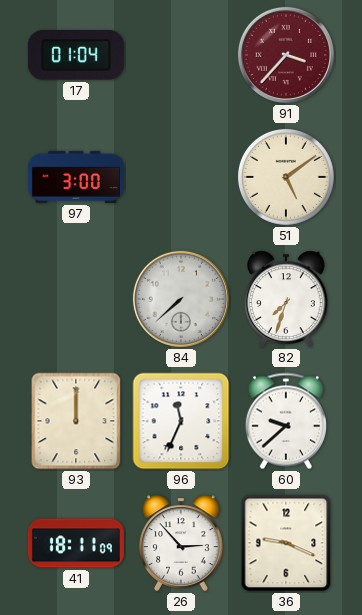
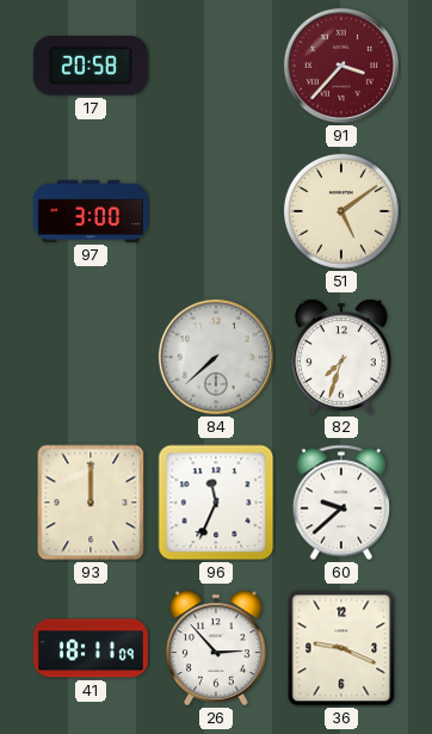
17: 01:04 -> 20:58 (91, 67)
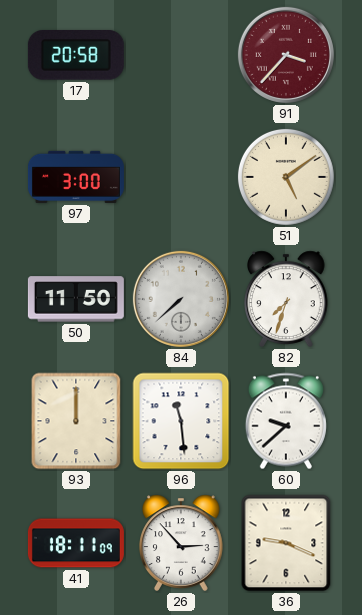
50: none -> 11:50 (76, 299)
96: 11:34 -> 11:29 (181, 421)
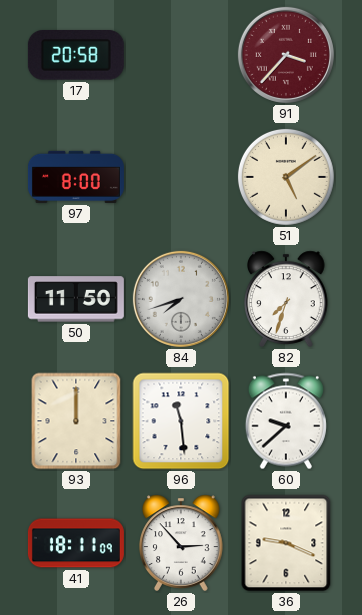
97: 3:00 -> 8:00 (76, 177)
84: 7:38 -> 7:42 (181, 299)
